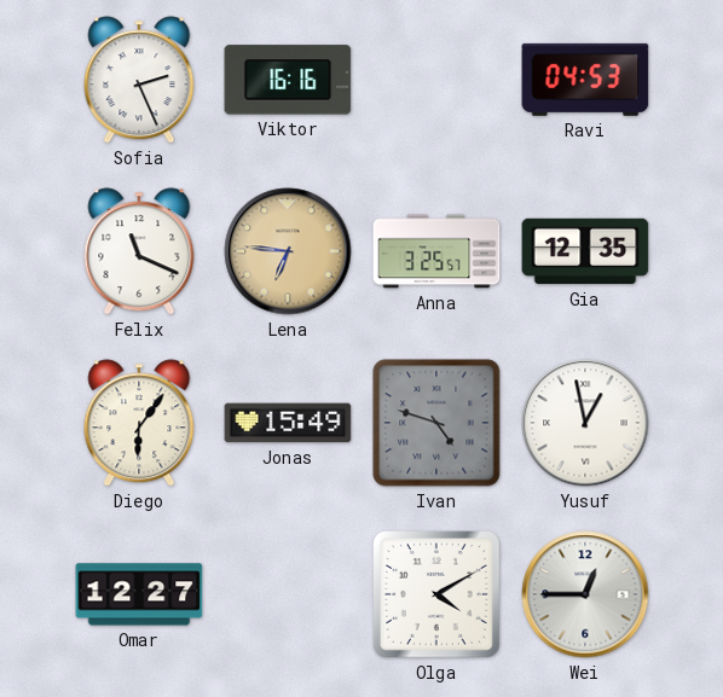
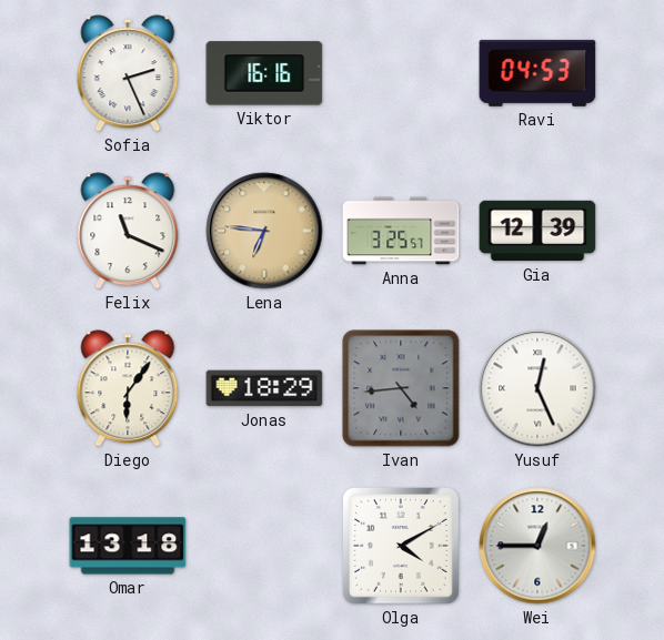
Gia: 12:35 -> 12:39 (537, 231)
Jonas: 15:49 -> 18:29 (264, 388)
Ivan: 4:48 -> 4:44 (401, 388)
Yusuf: 12:58 -> 12:26 (537, 388)
Omar: 12:27 -> 13:18 (128, 546)
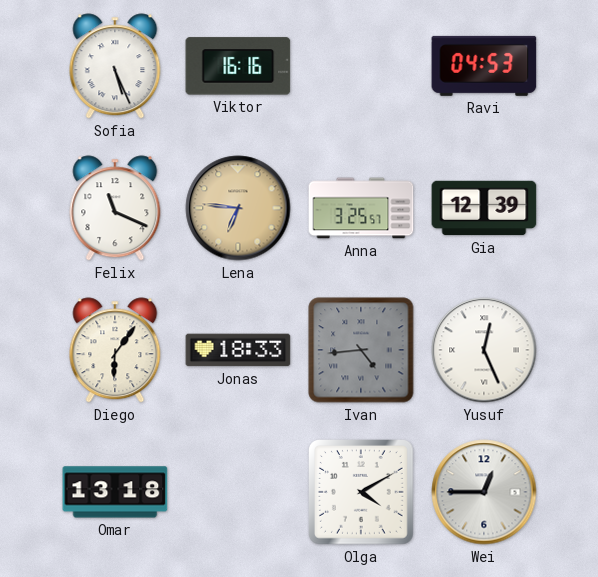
Sofia: 2:26 -> 5:26 (115, 66)
Jonas: 18:29 -> 18:33 (238, 350)
